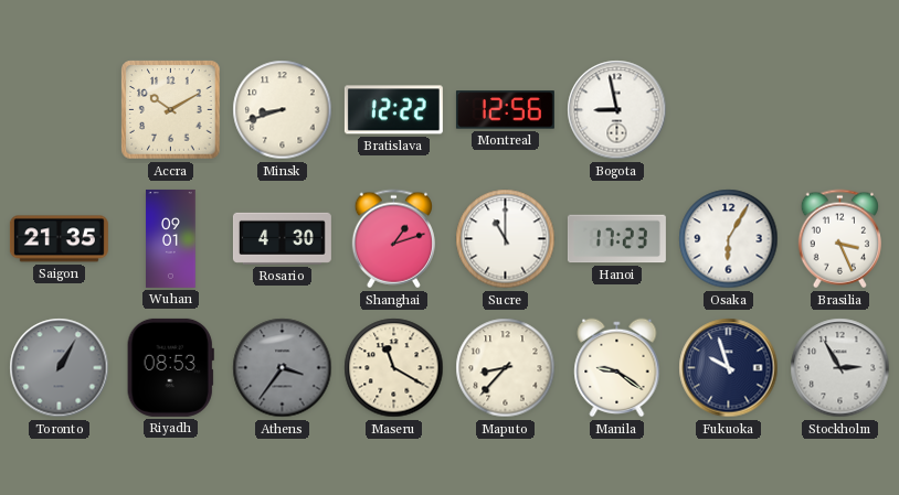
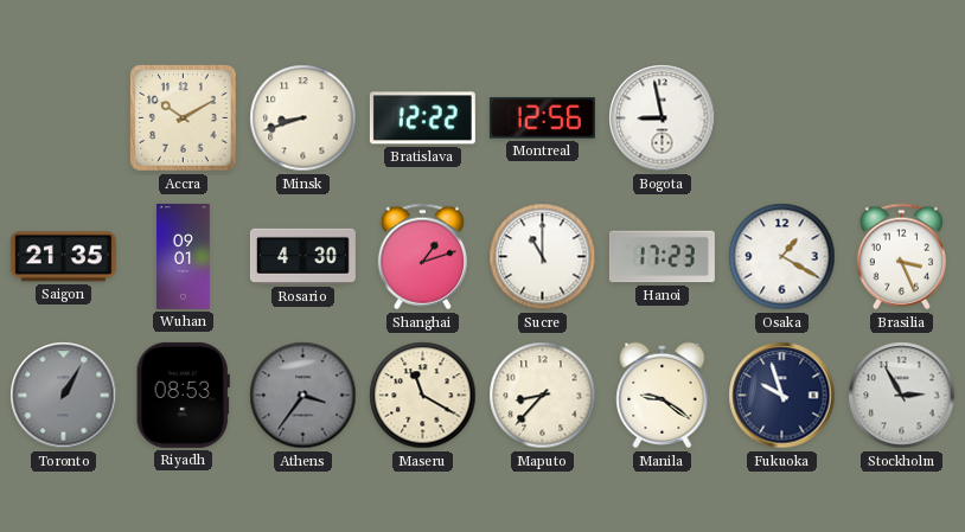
Osaka: 6:05 -> 1:20 (782, 257)
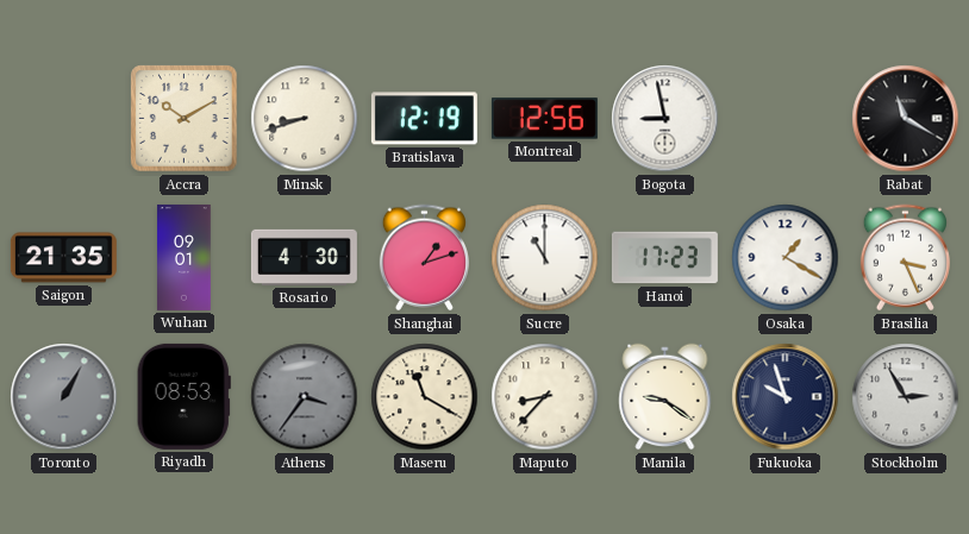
Bratislava: 12:22 -> 12:19 (424, 119)
Rabat: none -> 11:20 (906, 119)
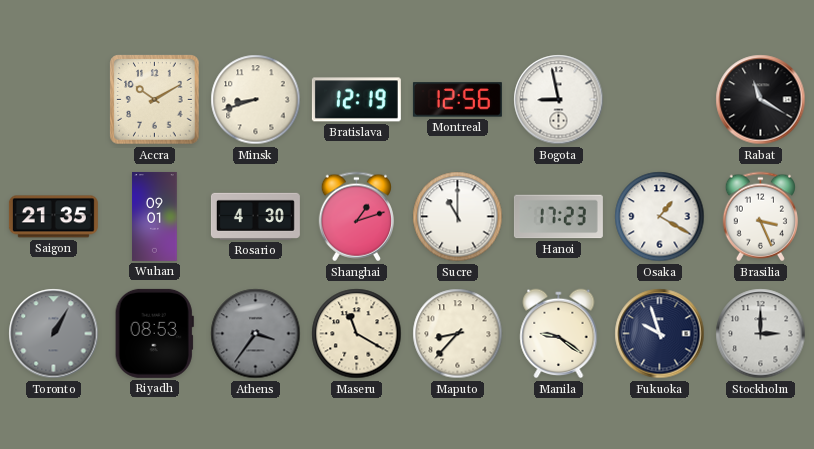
Stockholm: 2:55 -> 3:00 (761, 334)
